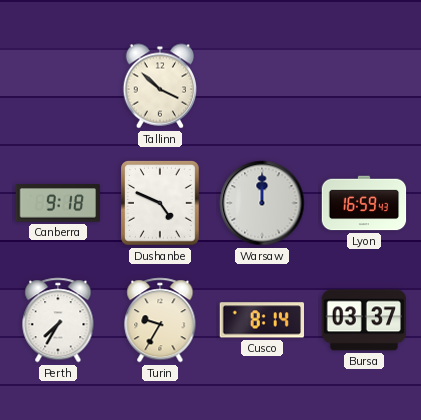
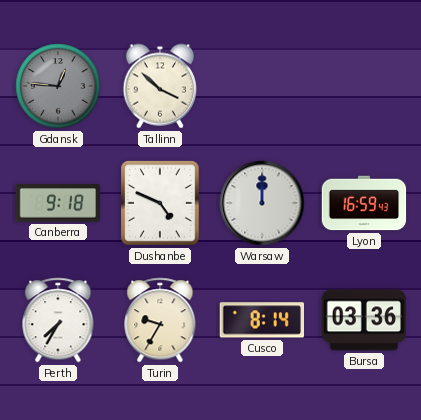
Gdansk: none -> 12:46 (58, 86)
Bursa: 03:37 -> 03:36 (364, 320)
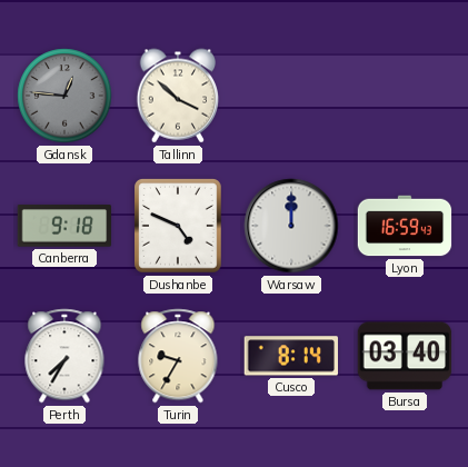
Bursa: 03:36 -> 03:40 (405, 356)
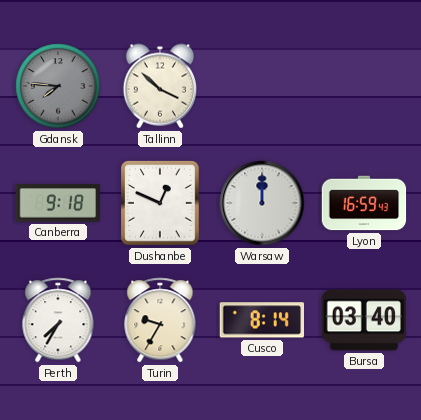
Gdansk: 12:46 -> 7:46 (58, 86)
Dushanbe: 4:49 -> 12:49 (161, 203)
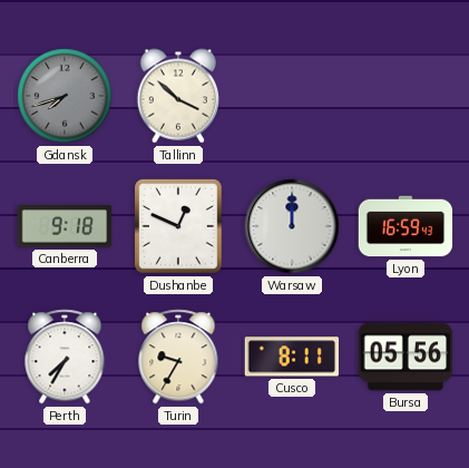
Gdansk: 7:46 -> 7:42 (65, 96)
Cusco: 8:14 -> 8:11 (291, 357)
Bursa: 03:40 -> 05:56 (406, 357)
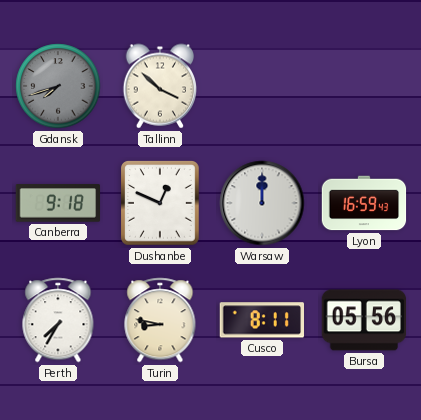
Turin: 9:35 -> 8:47 (160, 320)
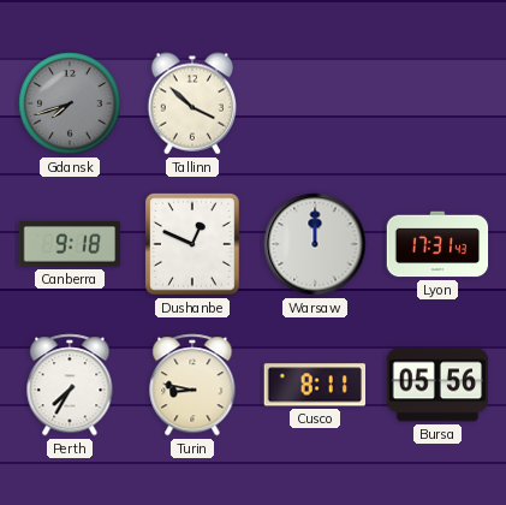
Lyon: 16:59 -> 17:31 (437, 244)
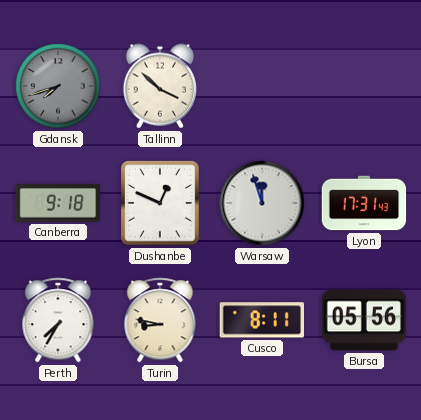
Warsaw: 12:00 -> 11:57 (262, 203)
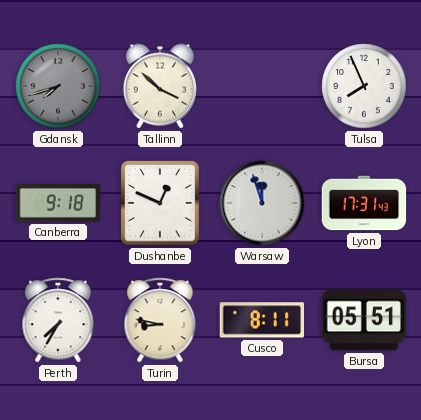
Tulsa: none -> 7:56 (364, 86)
Bursa: 05:56 -> 05:51 (364, 320)
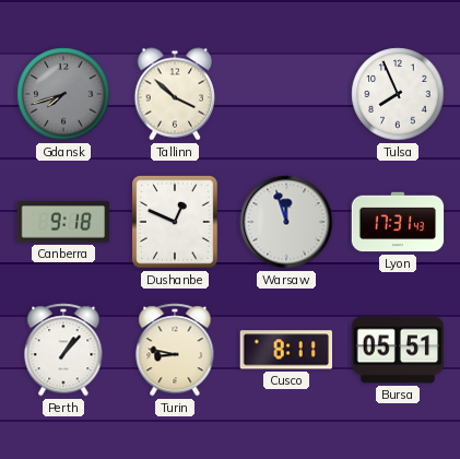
Perth: 7:35 -> 1:07 (63, 350)
